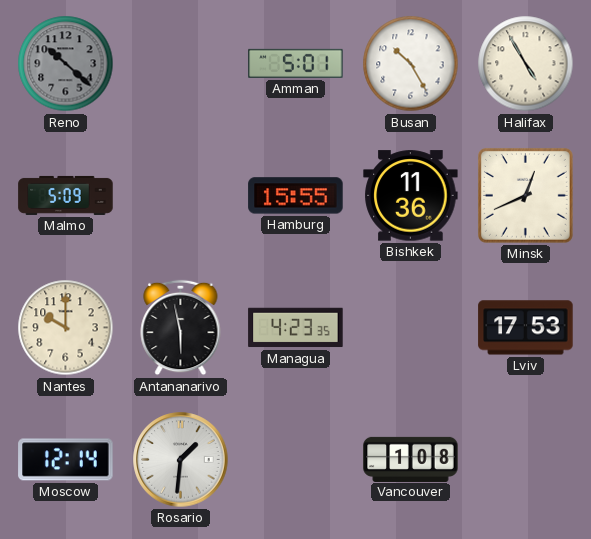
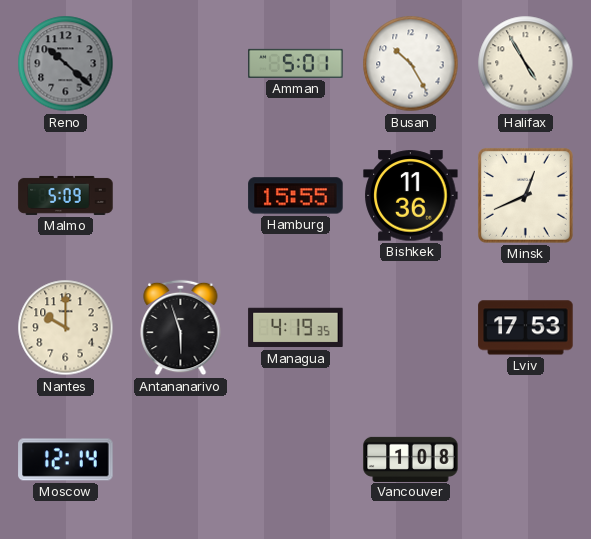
Antananarivo: 5:58 -> 5:57 (181, 328)
Managua: 4:23 -> 4:19 (296, 328)
Rosario: 1:31 -> none (181, 460)
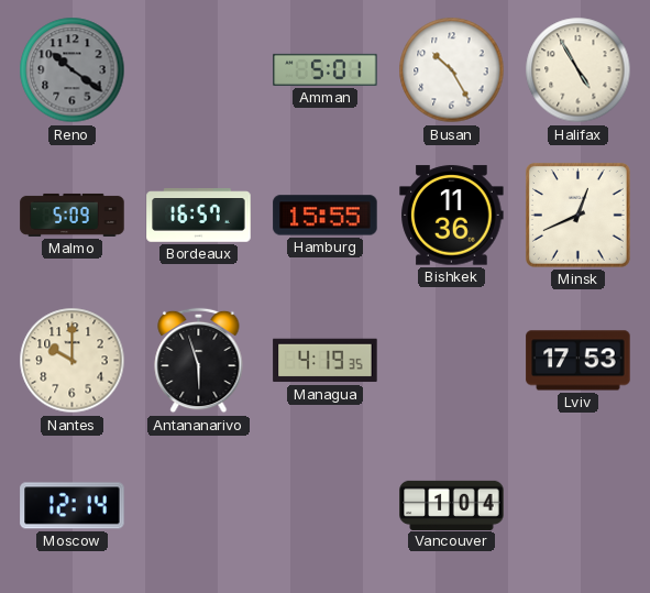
Reno: 10:22 -> 10:21 (73, 70)
Bordeaux: none -> 16:57 (199, 216)
Vancouver: 1:08 -> 1:04 (452, 505)
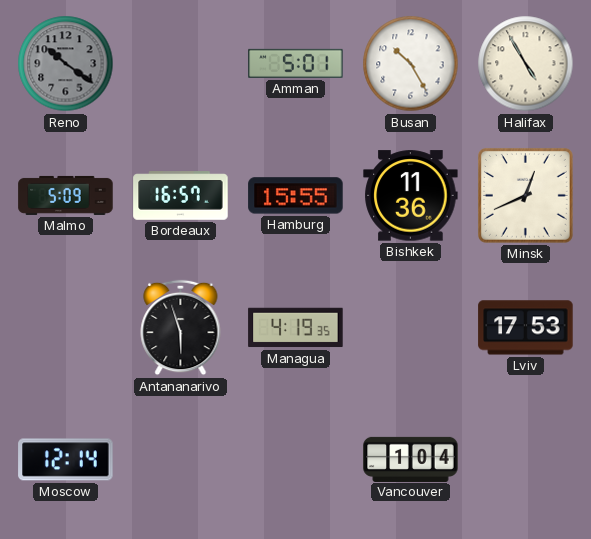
Nantes: 10:00 -> none (73, 361)
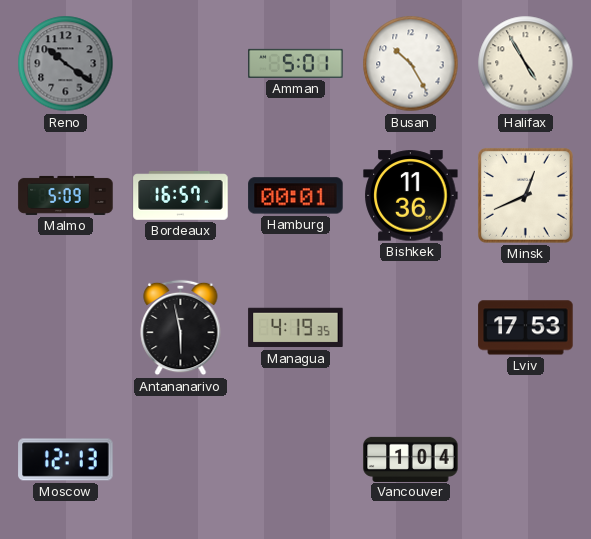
Hamburg: 15:55 -> 00:01 (296, 196)
Antananarivo: 5:57 -> 5:58 (181, 328)
Moscow: 12:14 -> 12:13 (66, 460)
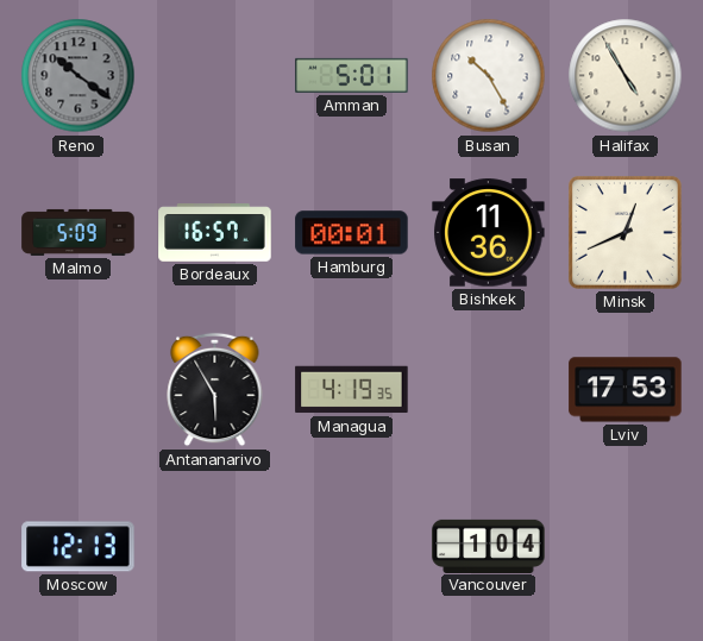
Antananarivo: 5:58 -> 5:55 (215, 390)
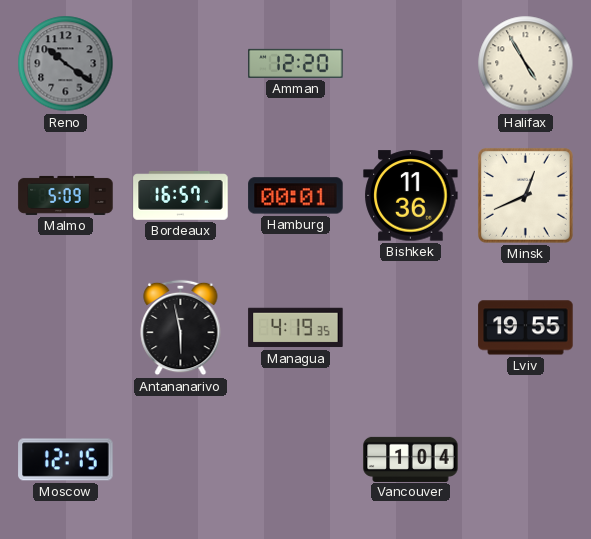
Amman: 5:01 -> 12:20 (296, 63)
Busan: 10:25 -> none (489, 76)
Antananarivo: 5:55 -> 5:58 (181, 328)
Lviv: 17:53 -> 19:55 (526, 328)
Moscow: 12:13 -> 12:15 (66, 460)
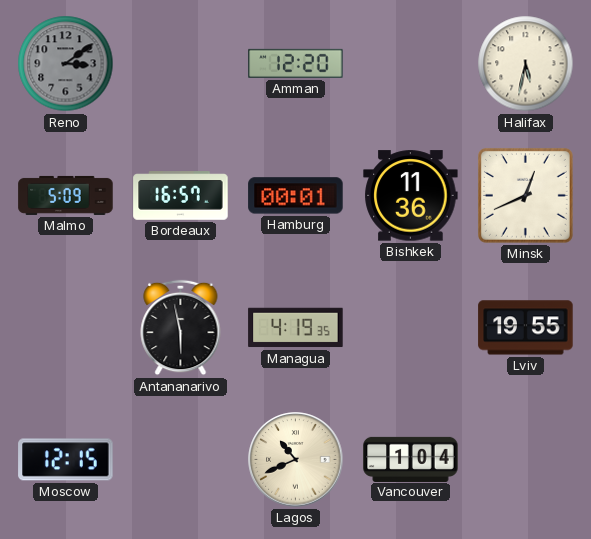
Reno: 10:21 -> 3:09 (66, 64)
Halifax: 4:55 -> 5:32 (526, 64)
Lagos: none -> 10:41 (296, 460)
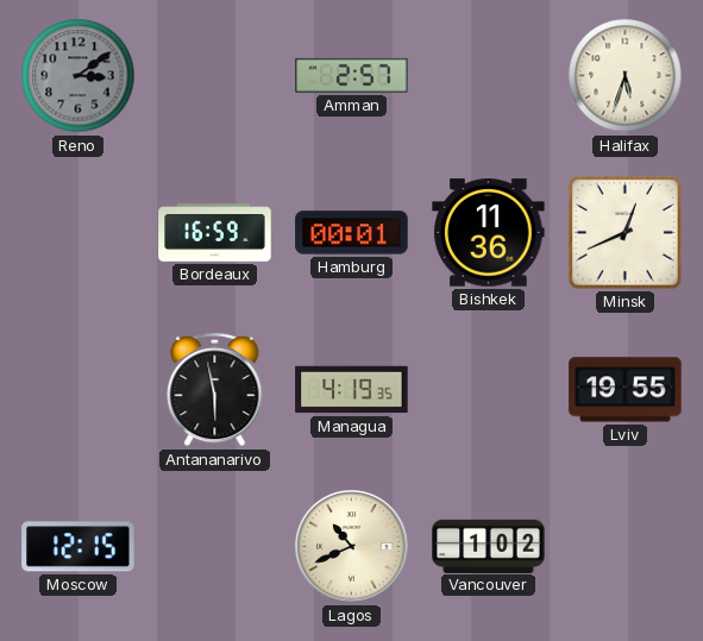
Amman: 12:20 -> 2:57 (352, 75)
Halifax: 5:32 -> 5:33 (626, 76)
Malmo: 5:09 -> none (66, 195)
Bordeaux: 16:57 -> 16:59 (215, 233)
Vancouver: 1:04 -> 1:02 (489, 546)
